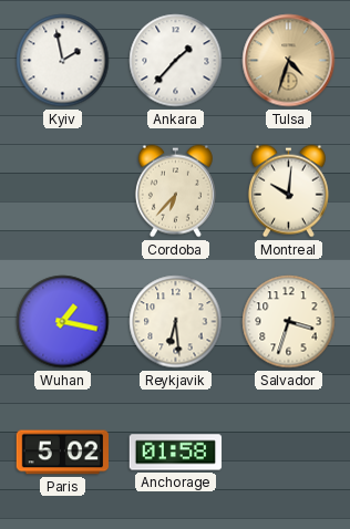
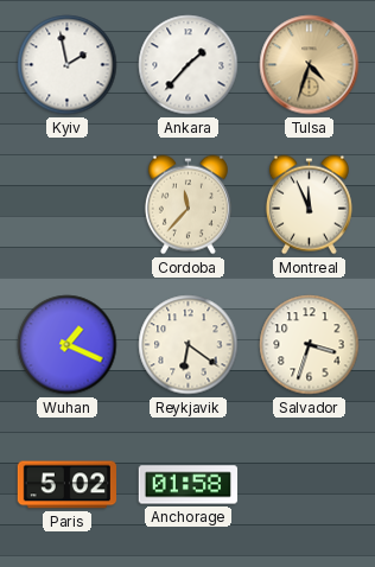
Cordoba: 6:37 -> 11:37 (188, 205)
Montreal: 10:01 -> 11:56 (309, 205)
Wuhan: 1:17 -> 1:19 (68, 345)
Reykjavik: 6:29 -> 6:21 (189, 345)
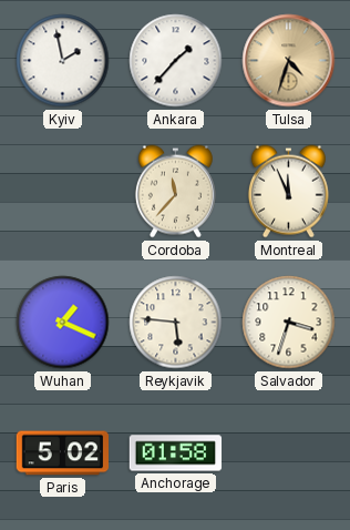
Reykjavik: 6:21 -> 5:46 (176, 323)
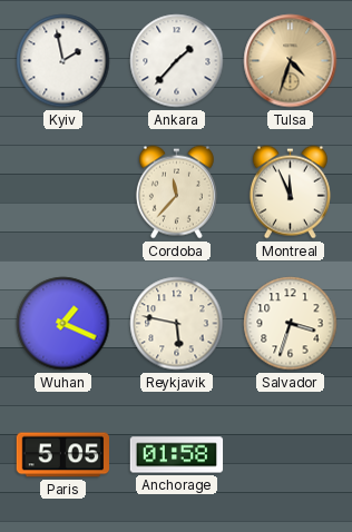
Reykjavik: 5:46 -> 5:47 (177, 324)
Paris: 5:02 -> 5:05 (63, 455)
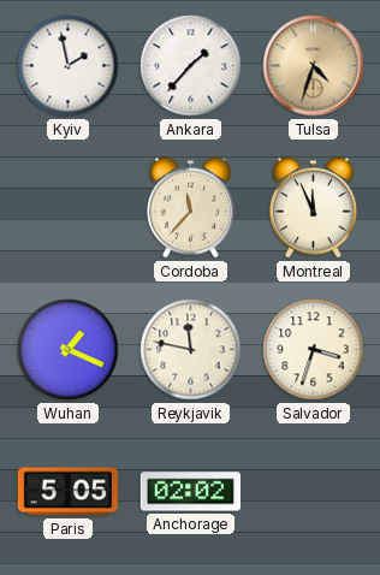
Reykjavik: 5:47 -> 11:47 (191, 350)
Anchorage: 01:58 -> 02:02 (191, 492)
